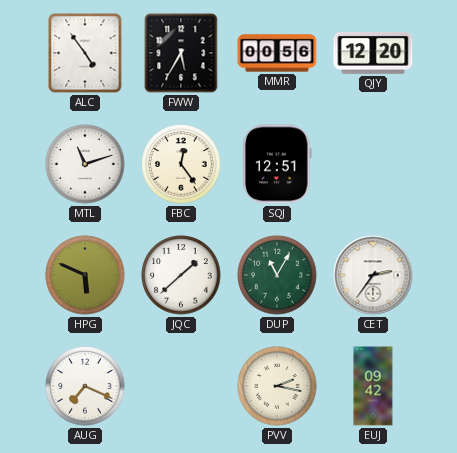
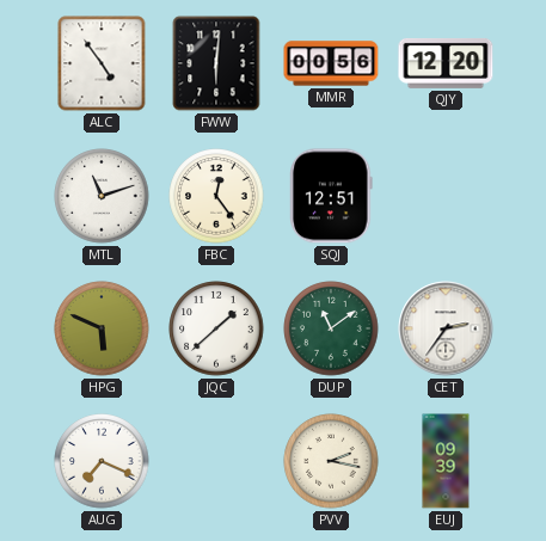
FWW: 5:35 -> 6:01 (216, 63)
DUP: 11:05 -> 11:09 (331, 328)
EUJ: 09:42 -> 09:39 (446, 461)
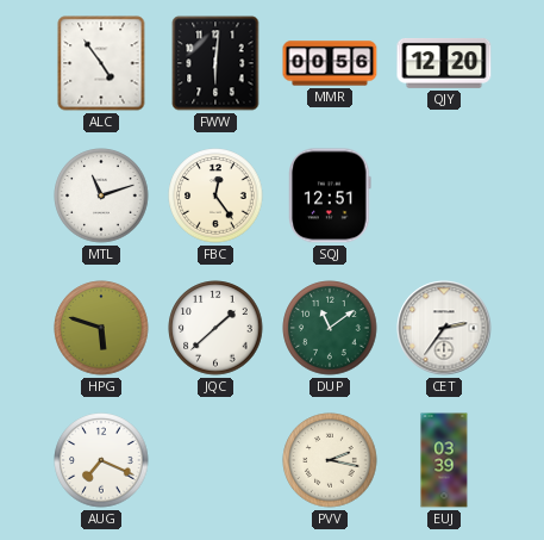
HPG: 5:49 -> 5:48 (101, 328)
EUJ: 09:39 -> 03:39 (444, 460)
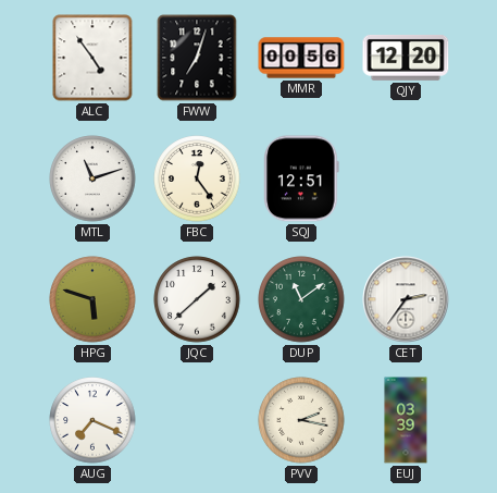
FWW: 6:01 -> 7:03 (197, 58)
